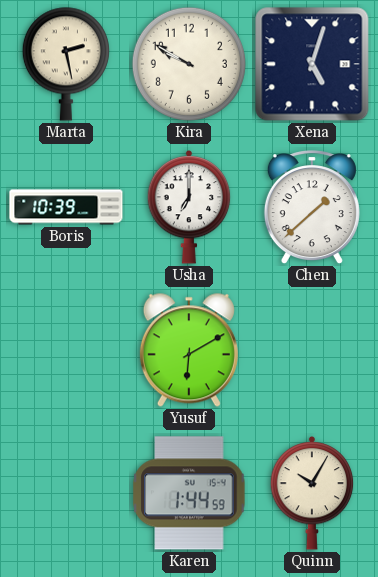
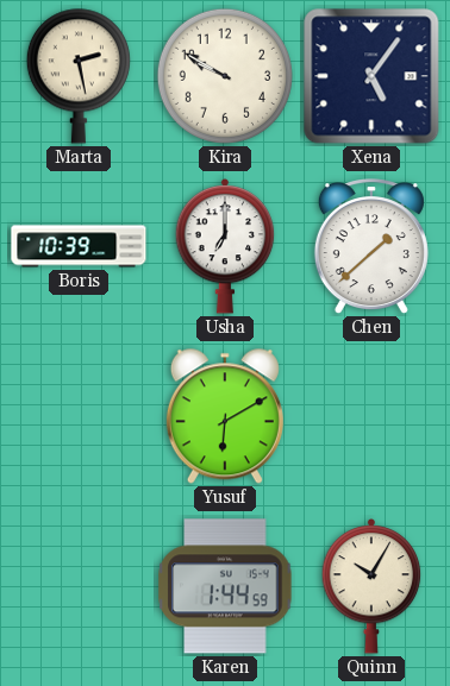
Xena: 5:03 -> 5:06 (371, 76)
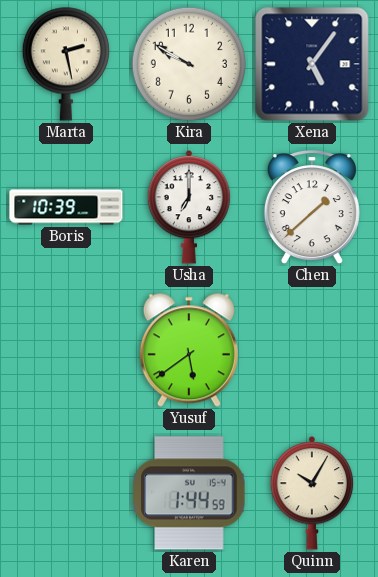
Yusuf: 6:10 -> 5:39 (189, 350)
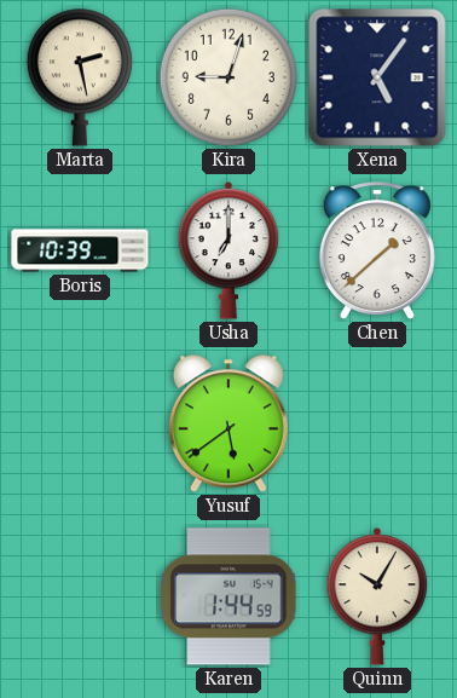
Kira: 9:50 -> 9:03 (228, 77)
